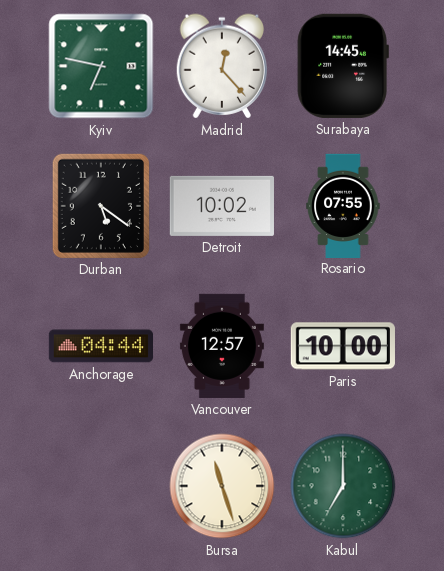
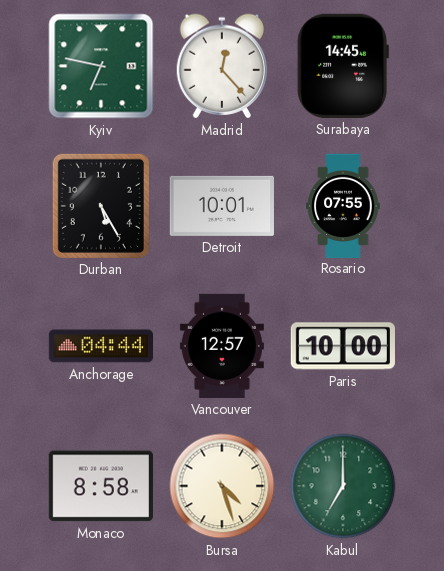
Durban: 5:21 -> 5:25 (101, 206)
Detroit: 10:02 -> 10:01 (222, 206)
Monaco: none -> 8:58 (101, 486)
Bursa: 11:27 -> 4:27 (222, 486)
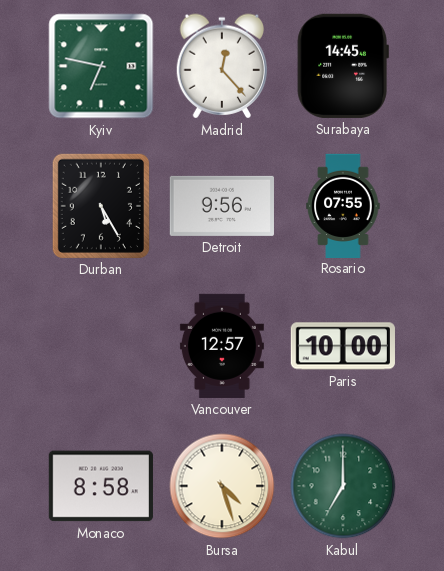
Detroit: 10:01 -> 9:56 (222, 206)
Anchorage: 04:44 -> none (100, 346)
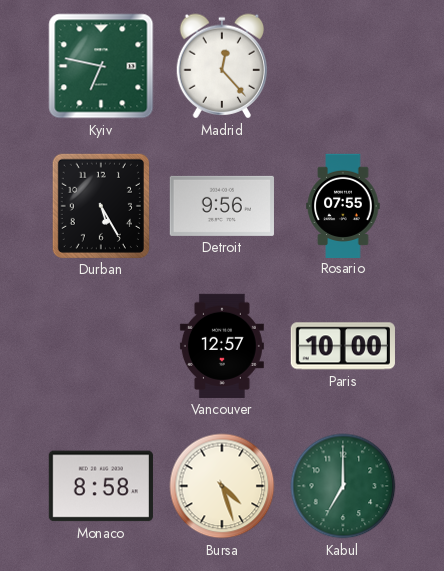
Surabaya: 14:45 -> none (343, 66)
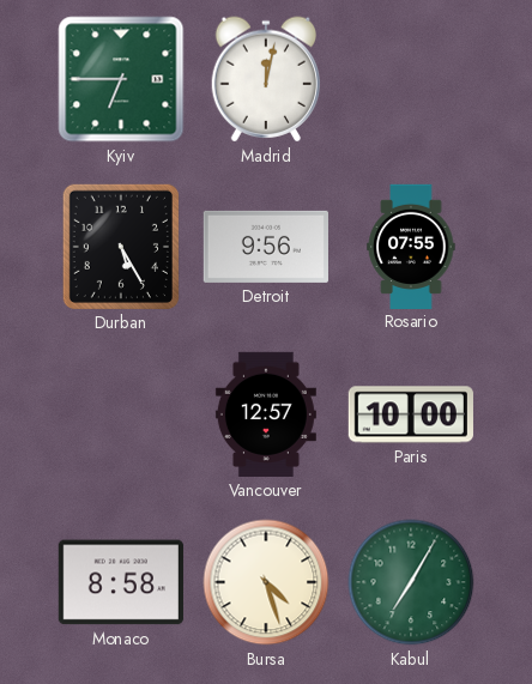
Kyiv: 6:47 -> 6:45 (121, 79)
Madrid: 12:23 -> 12:02 (265, 79)
Kabul: 7:00 -> 7:05 (411, 582)
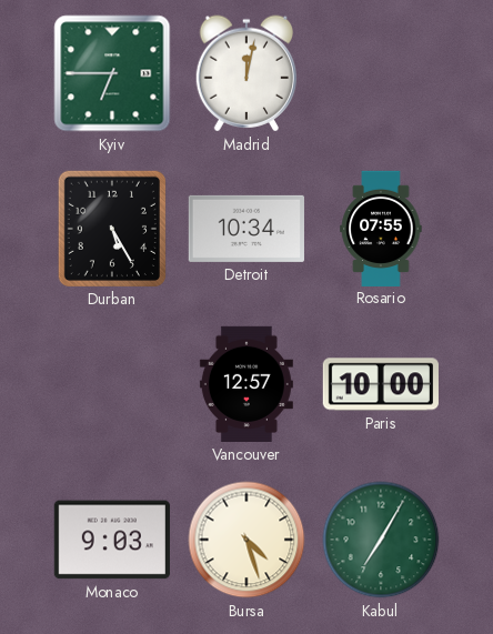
Detroit: 9:56 -> 10:34 (247, 229)
Monaco: 8:58 -> 9:03 (112, 540)
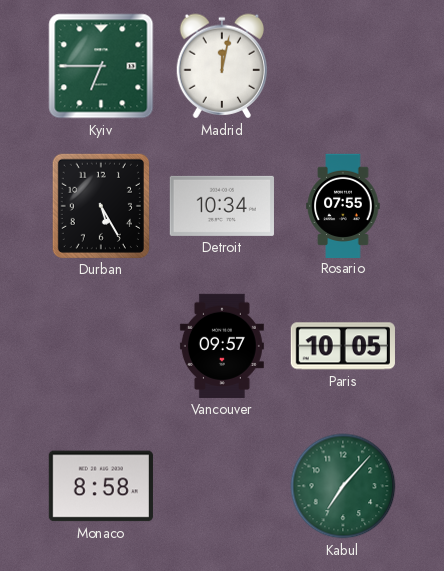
Vancouver: 12:57 -> 09:57 (222, 346)
Paris: 10:00 -> 10:05 (343, 346)
Monaco: 9:03 -> 8:58 (101, 486)
Bursa: 4:27 -> none (247, 540)
Kabul: 7:05 -> 7:07 (343, 486)
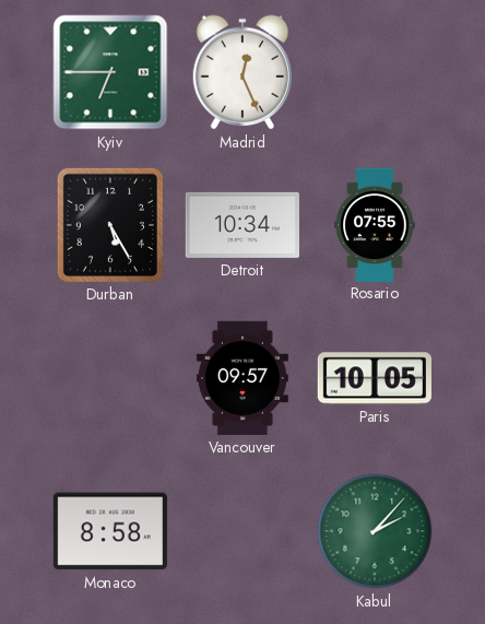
Madrid: 12:02 -> 12:26 (241, 72)
Kabul: 7:07 -> 2:07 (375, 531)
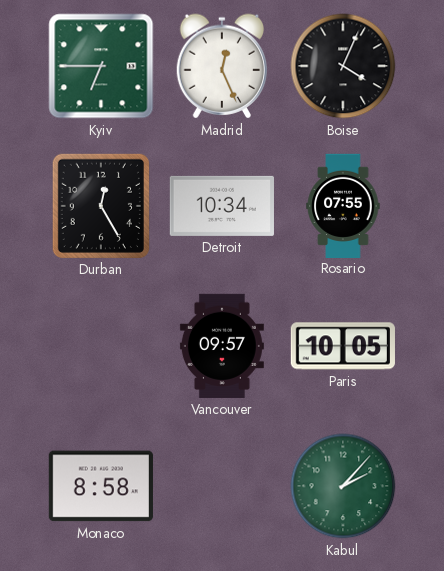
Boise: none -> 4:04 (343, 66)
Durban: 5:25 -> 12:25 (101, 206)
